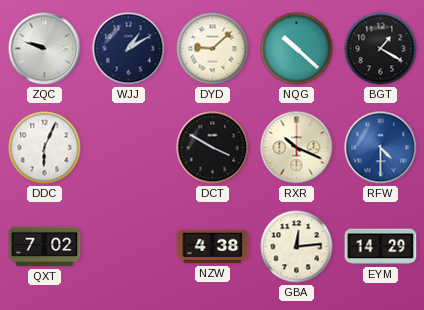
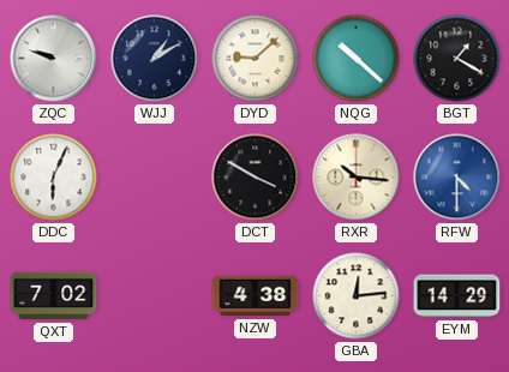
RXR: 10:19 -> 10:16 (357, 178)
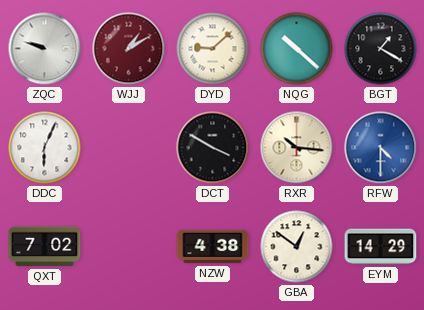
WJJ dial: navy -> burgundy (129, 49)
GBA: 12:14 -> 12:51 (297, 247)
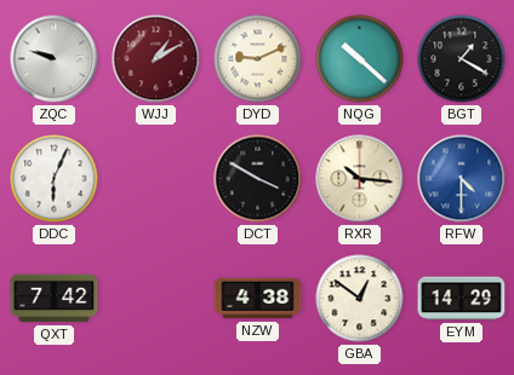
DYD: 9:08 -> 9:11 (258, 59)
QXT: 7:02 -> 7:42 (55, 299)
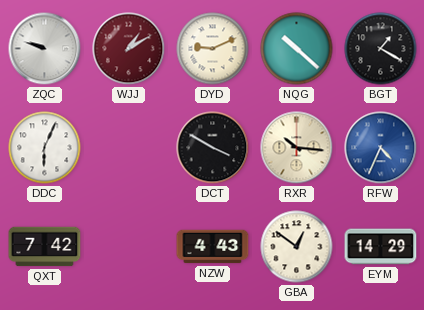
RFW: 4:30 -> 4:34 (381, 148)
NZW: 4:38 -> 4:43 (213, 247)
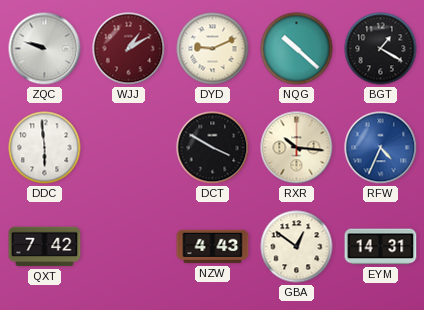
DDC: 6:04 -> 5:59 (45, 148)
EYM: 14:29 -> 14:31 (381, 247)
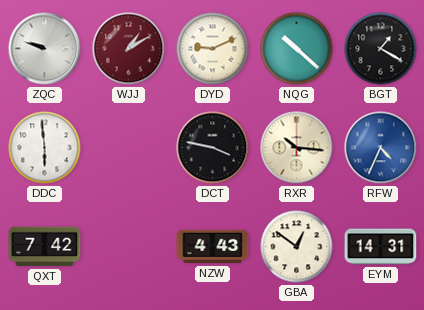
DCT: 3:50 -> 3:47 (213, 148)
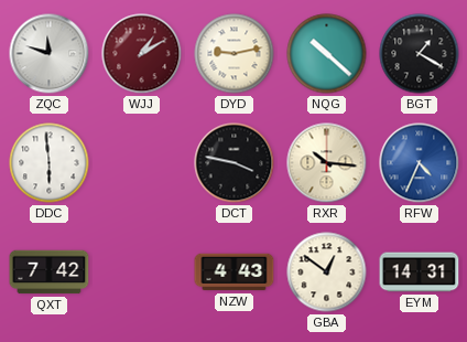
ZQC: 9:48 -> 11:48 (50, 54)
DYD: 9:11 -> 9:13 (235, 54)
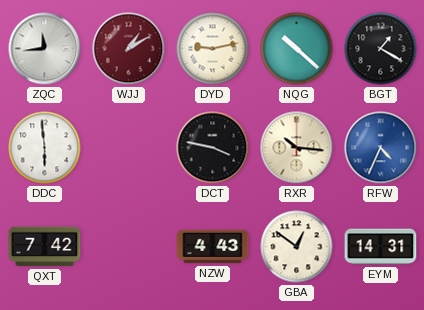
ZQC: 11:48 -> 11:44 (45, 49)
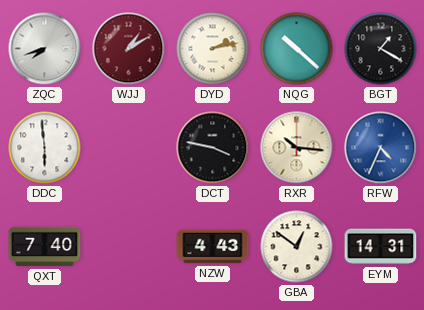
ZQC: 11:44 -> 7:42 (45, 49)
DYD: 9:13 -> 2:13 (213, 49)
QXT: 7:42 -> 7:40 (45, 247)
